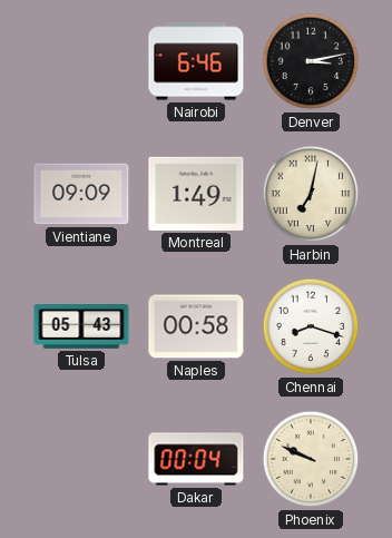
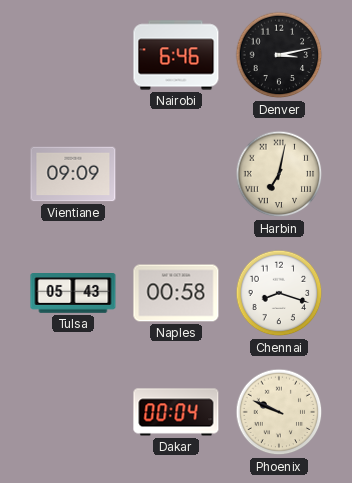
Montreal: 1:49 -> none (196, 194)
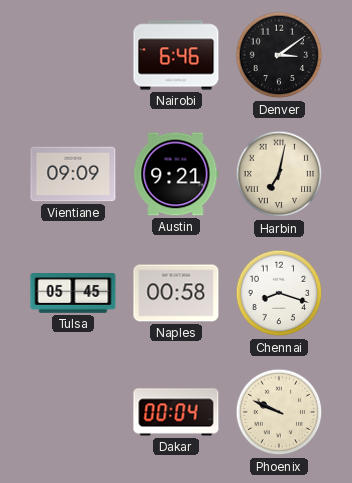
Denver: 3:13 -> 3:09 (279, 55)
Austin: none -> 9:21 (176, 174)
Tulsa: 05:43 -> 05:45 (73, 294)
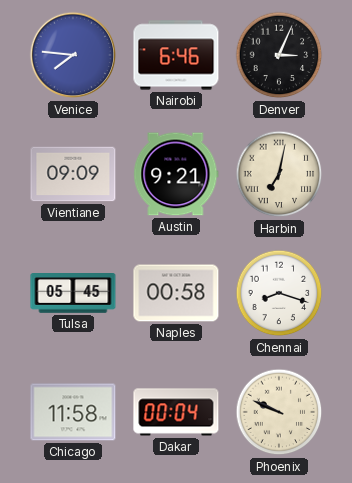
Venice: none -> 7:46 (73, 55)
Denver: 3:09 -> 3:04 (279, 55)
Chicago: none -> 11:58 (73, 412)
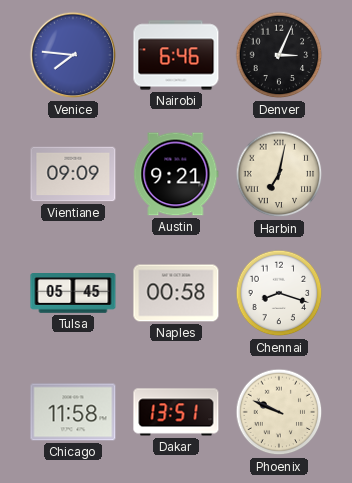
Dakar: 00:04 -> 13:51 (176, 412)
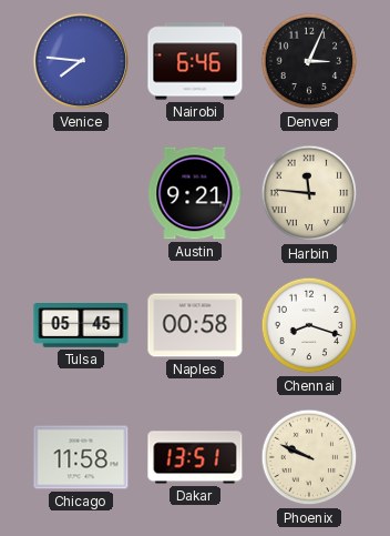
Vientiane: 09:09 -> none (73, 174)
Harbin: 7:02 -> 11:46 (309, 193)
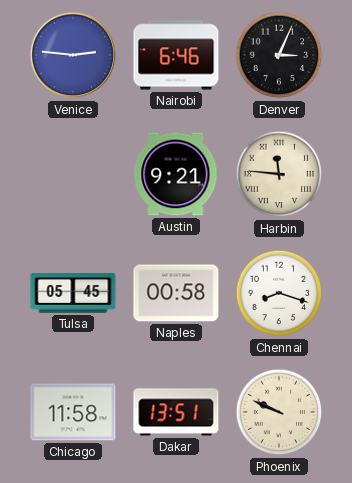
Venice: 7:46 -> 2:46 (73, 55)
